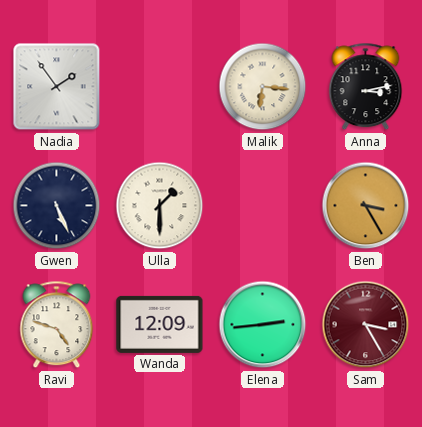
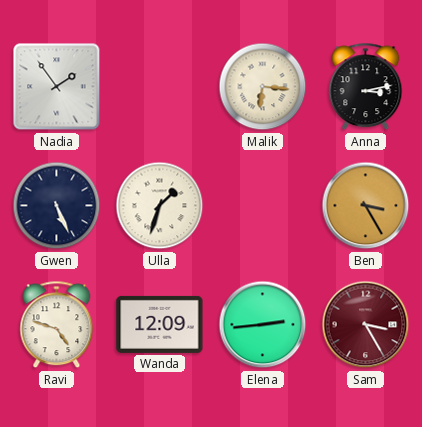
Ulla: 1:30 -> 1:33 (160, 206)
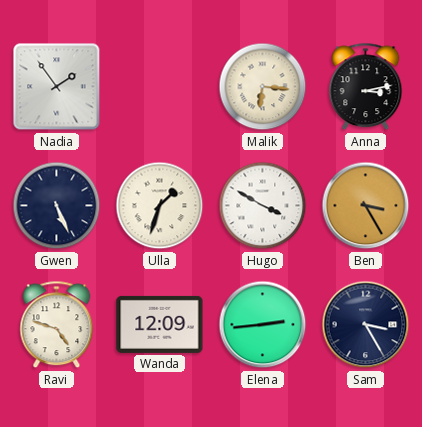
Hugo: none -> 3:50 (263, 206)
Sam dial: burgundy -> navy (366, 325)
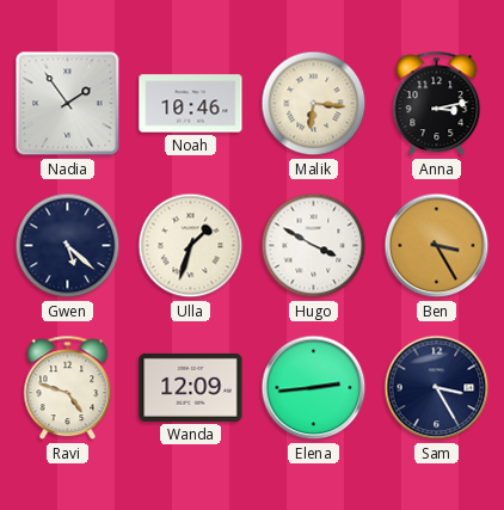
Noah: none -> 10:46 (191, 104)
Gwen: 5:26 -> 5:22 (68, 246)
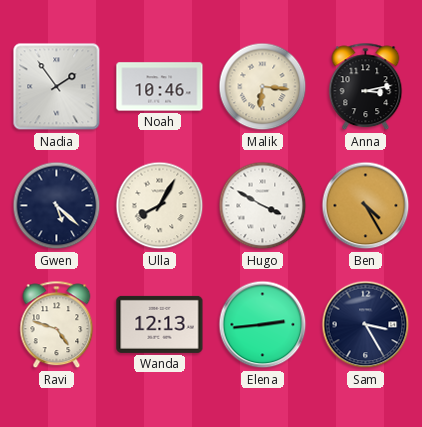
Ulla: 1:33 -> 8:05 (160, 206)
Ben: 3:25 -> 4:25 (366, 206)
Wanda: 12:09 -> 12:13 (160, 324)
